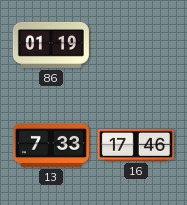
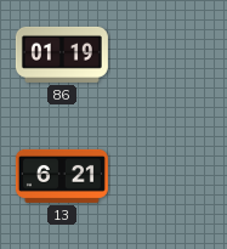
13: 7:33 -> 6:21 (62, 176)
16: 17:46 -> none (136, 145)
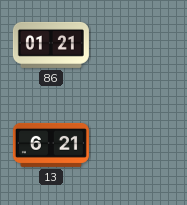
86: 01:19 -> 01:21 (51, 45)
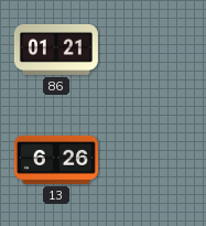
13: 6:21 -> 6:26 (56, 160)
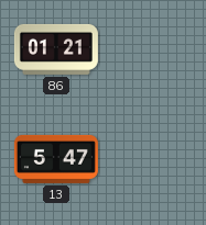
13: 6:26 -> 5:47 (56, 159)
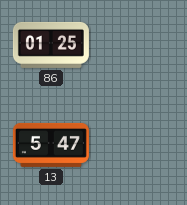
86: 01:21 -> 01:25 (51, 45)
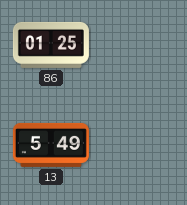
13: 5:47 -> 5:49 (51, 145)
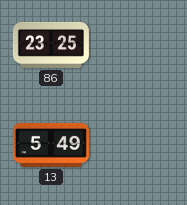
86: 01:25 -> 23:25 (51, 45)
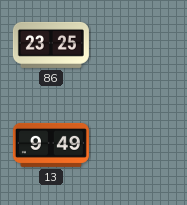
13: 5:49 -> 9:49 (51, 145)
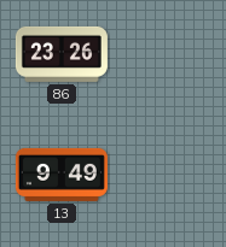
86: 23:25 -> 23:26 (62, 54)
